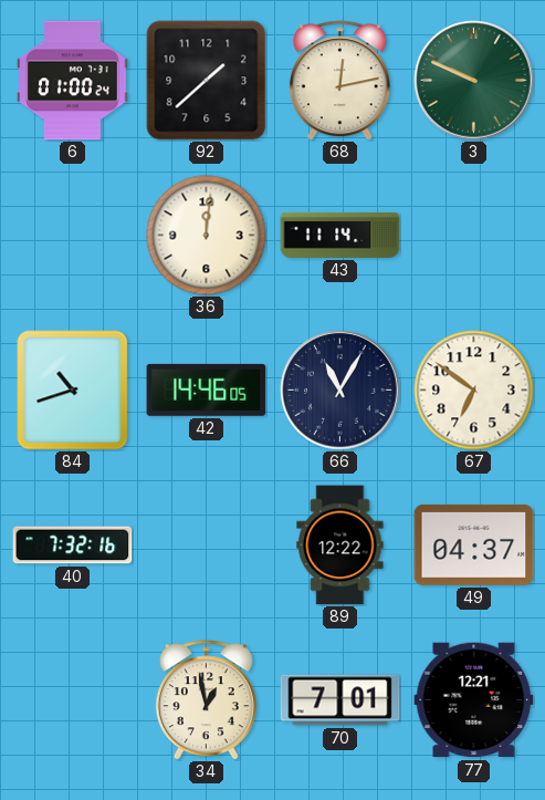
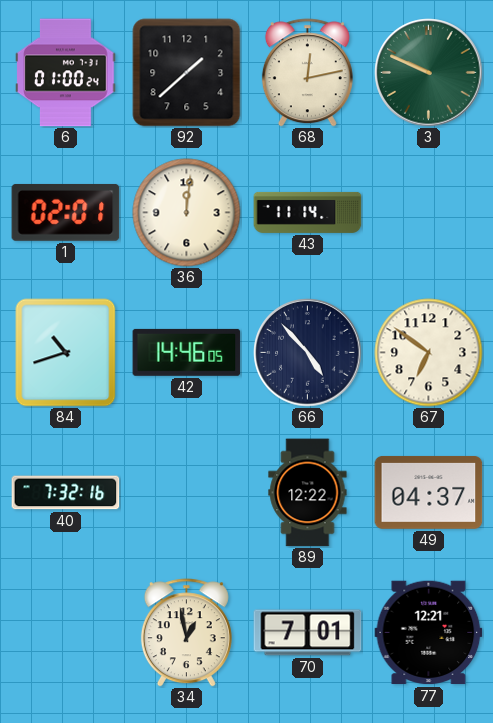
1: none -> 02:01 (66, 212)
66: 11:05 -> 4:53 (308, 353)
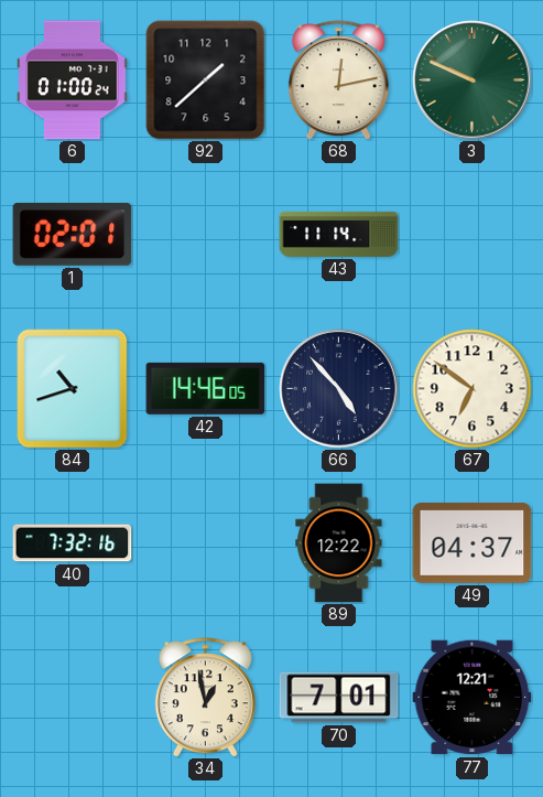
36: 12:01 -> none (187, 213)
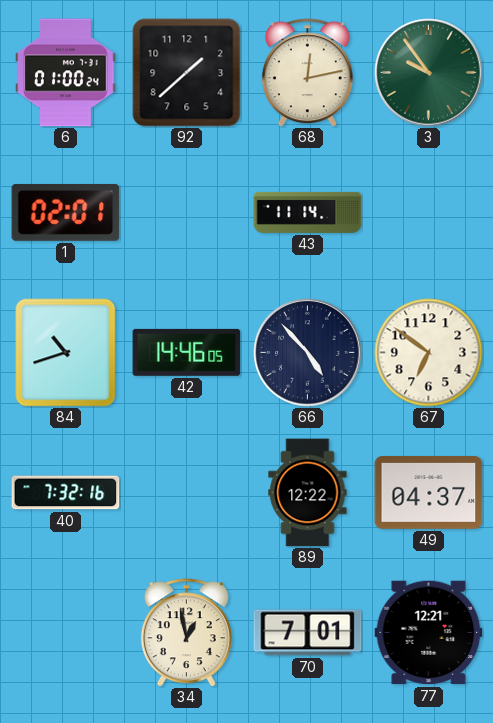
3: 9:49 -> 9:54 (429, 73)
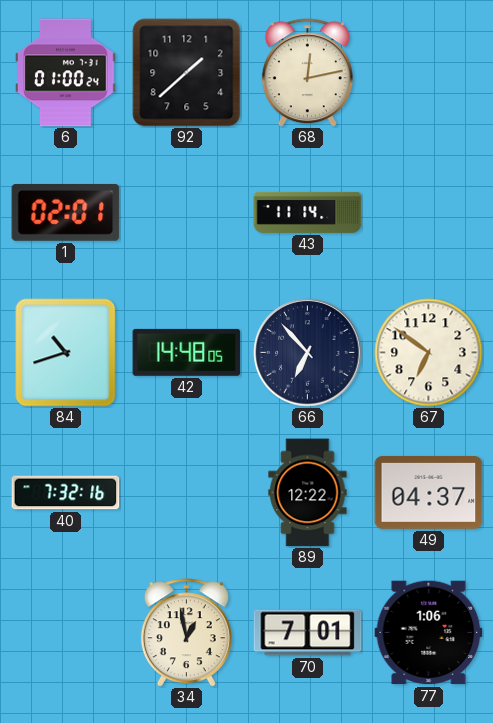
3: 9:54 -> none (429, 73)
42: 14:46 -> 14:48 (187, 352)
66: 4:53 -> 6:53 (308, 353)
77: 12:21 -> 1:06 (429, 633)
